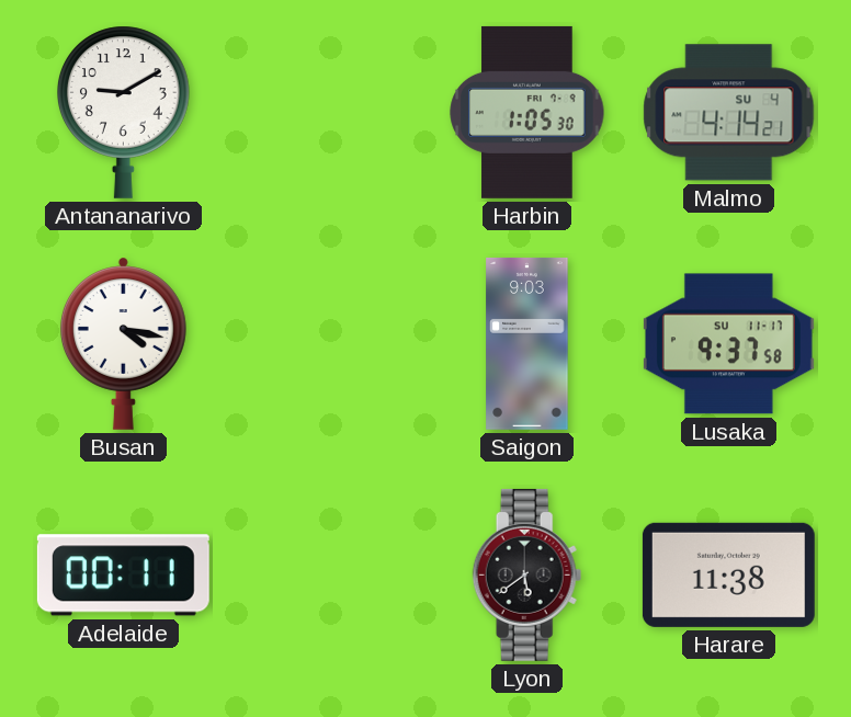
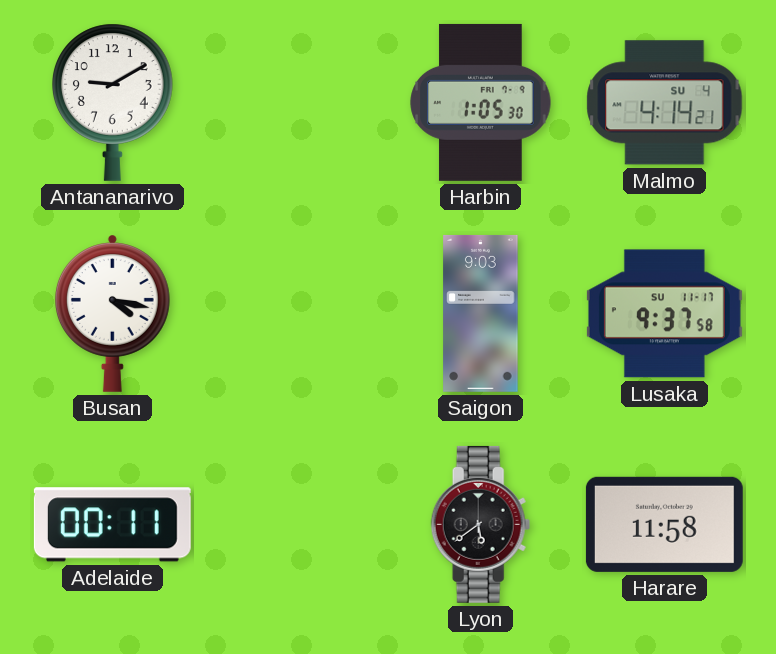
Harare: 11:38 -> 11:58 (664, 524)
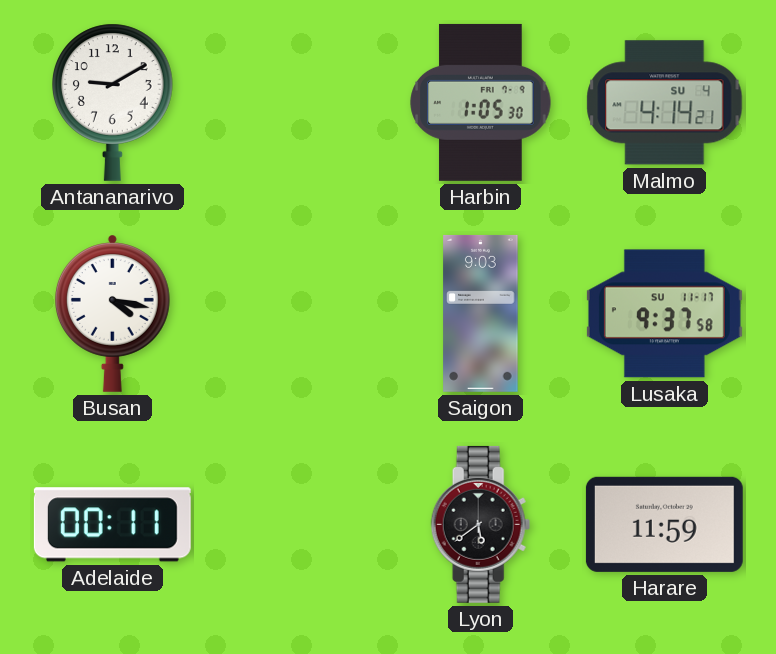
Harare: 11:58 -> 11:59 (664, 524)
